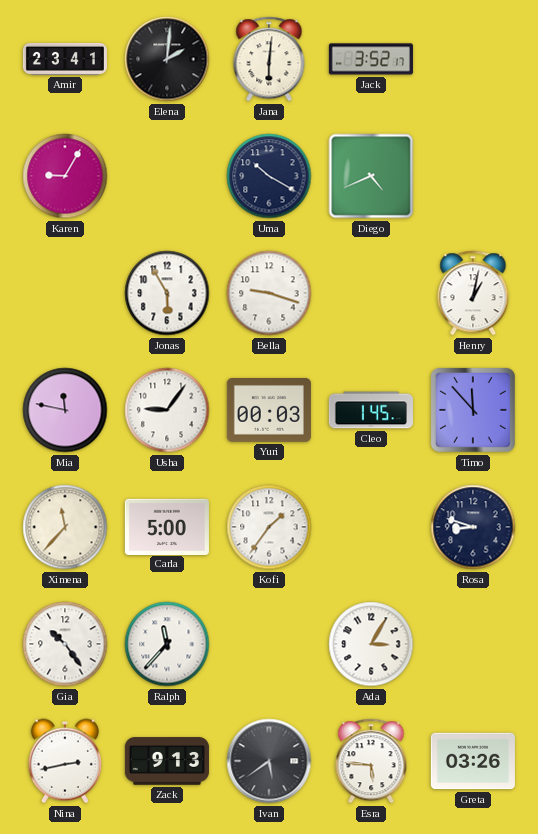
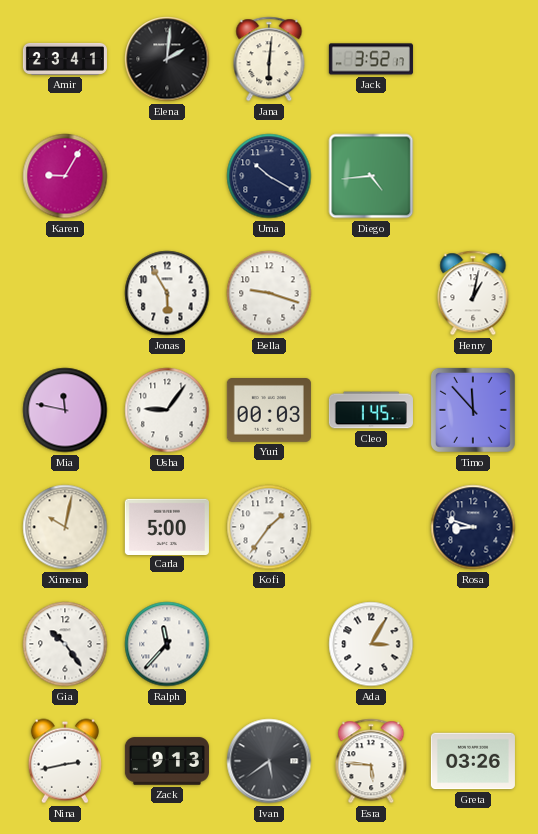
Diego: 4:41 -> 4:44 (371, 176)
Ximena: 11:37 -> 10:02 (65, 527)
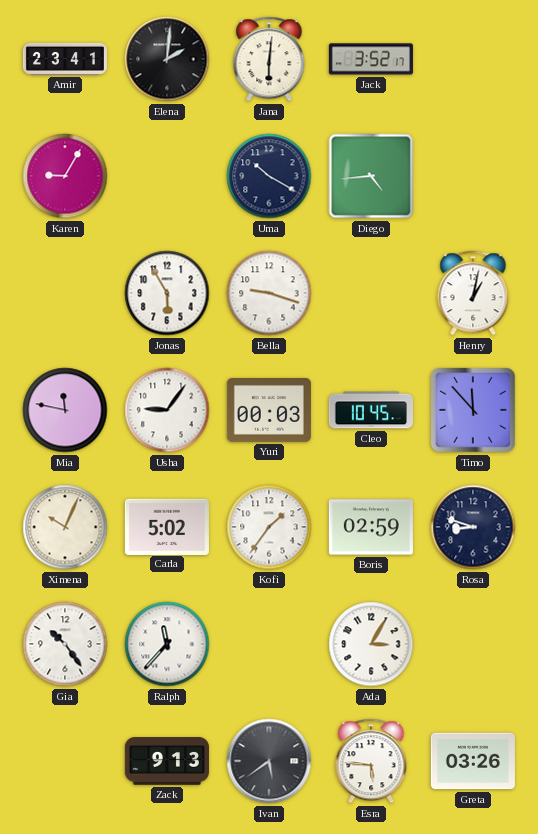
Cleo: 1:45 -> 10:45 (371, 410)
Ximena: 10:02 -> 10:04 (65, 527)
Carla: 5:00 -> 5:02 (167, 526)
Boris: none -> 02:59 (371, 527)
Nina: 2:43 -> none (65, 761)
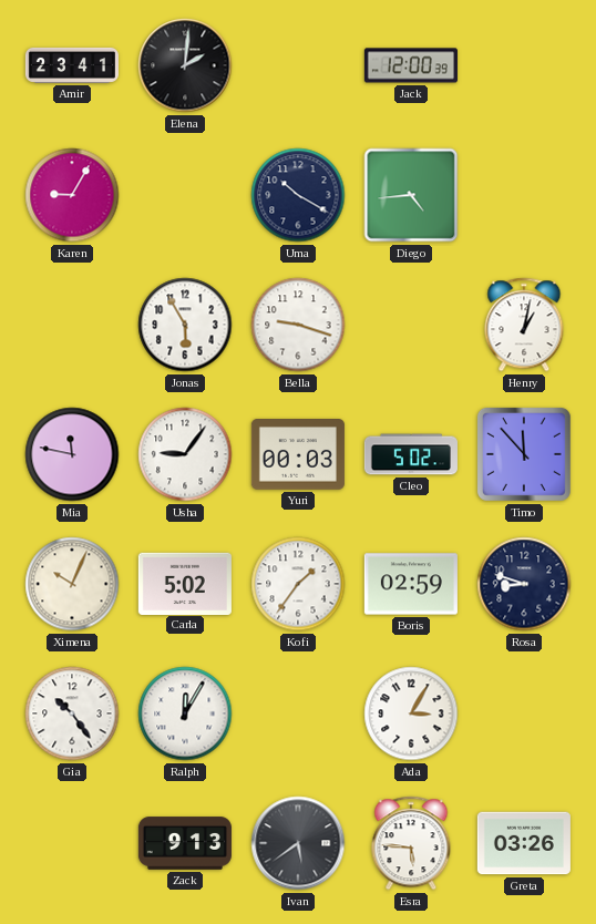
Jana: 6:01 -> none (269, 59)
Jack: 3:52 -> 12:00 (411, 65)
Cleo: 10:45 -> 5:02 (411, 454)
Ralph: 11:37 -> 12:05 (185, 713)
